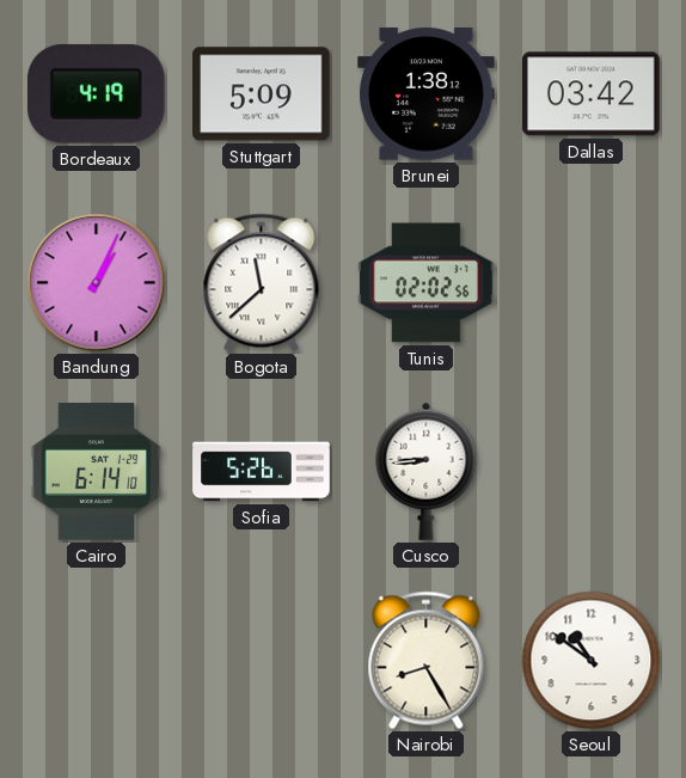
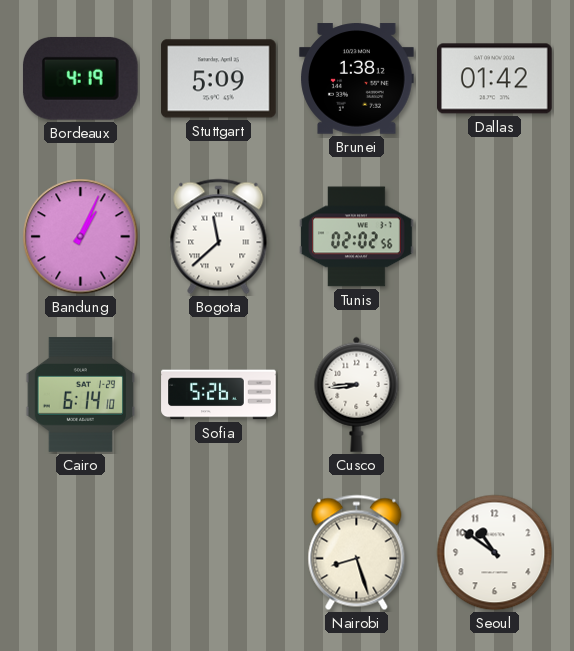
Dallas: 03:42 -> 01:42 (495, 79)
Nairobi: 8:25 -> 8:27 (357, 553)
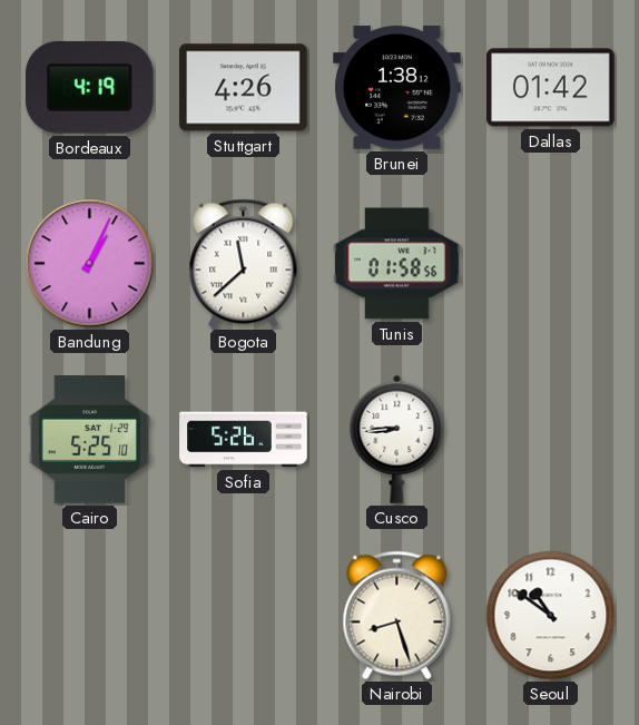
Stuttgart: 5:09 -> 4:26 (244, 88)
Tunis: 02:02 -> 01:58 (397, 264)
Cairo: 6:14 -> 5:25 (90, 440)
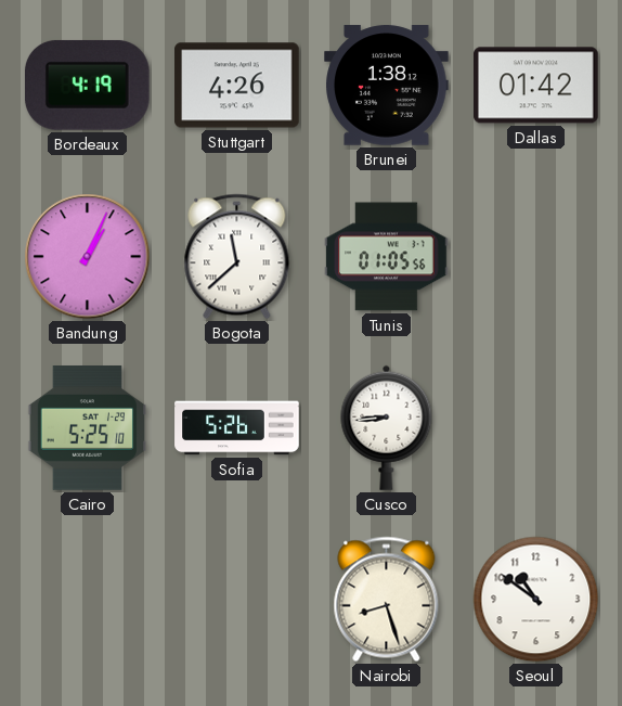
Tunis: 01:58 -> 01:05 (387, 257)
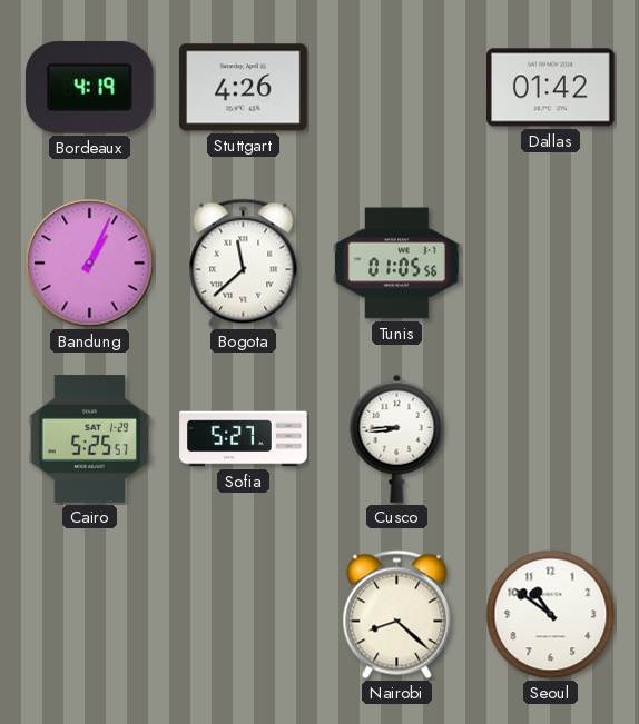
Brunei: 1:38 -> none (387, 86)
Cairo: 5:25:10 -> 5:25:57 (90, 439)
Sofia: 5:26 -> 5:27 (244, 439)
Nairobi: 8:27 -> 8:22 (397, 615)
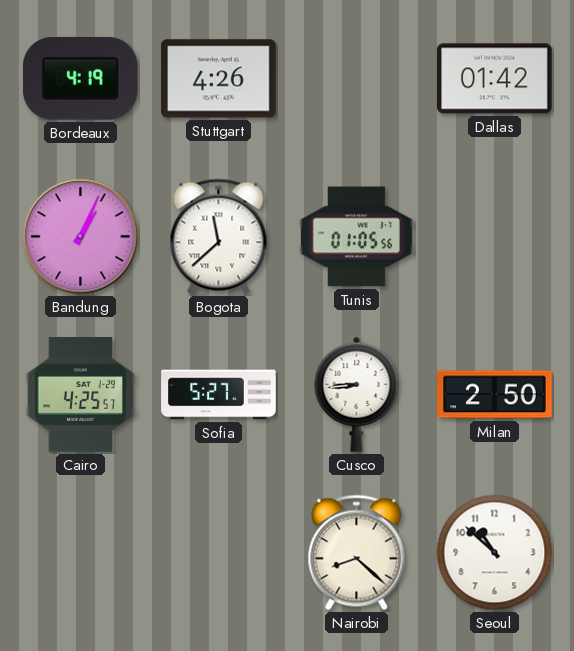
Cairo: 5:25 -> 4:25 (81, 395)
Milan: none -> 2:50 (495, 395)
Seoul: 10:51 -> 10:52 (495, 553)
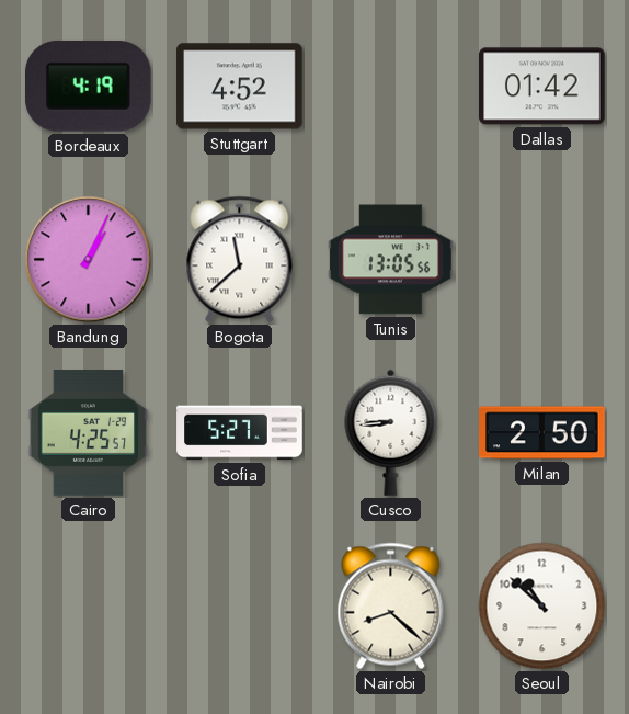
Stuttgart: 4:26 -> 4:52 (240, 87)
Tunis: 01:05 -> 13:05 (391, 260)
